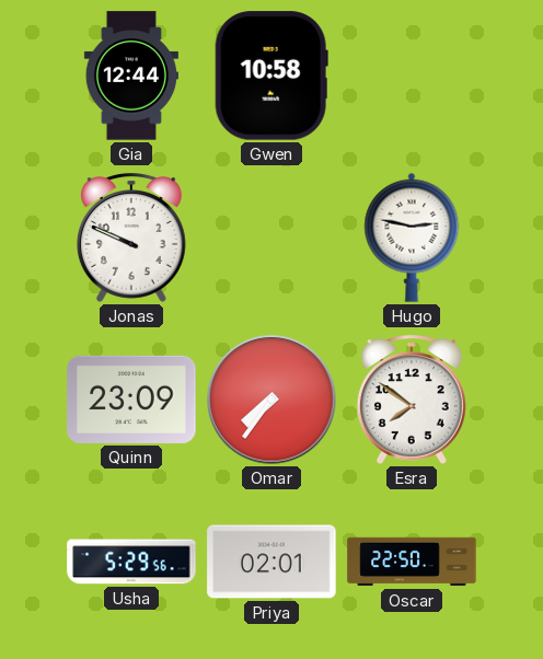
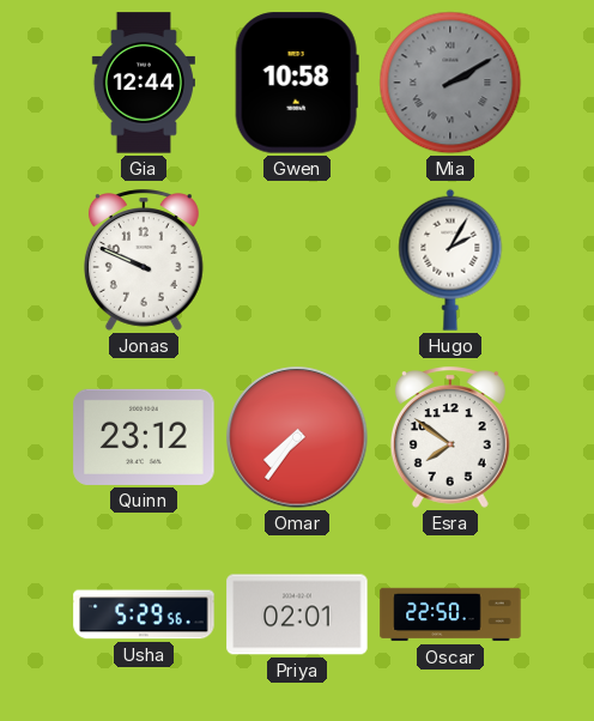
Mia: none -> 2:10 (450, 83)
Hugo: 2:47 -> 2:05 (450, 260)
Quinn: 23:09 -> 23:12 (144, 437)
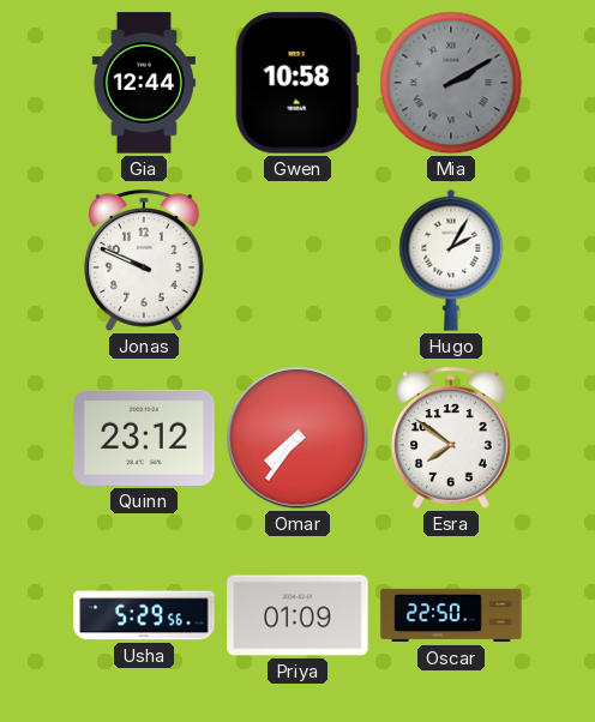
Priya: 02:01 -> 01:09 (297, 615)
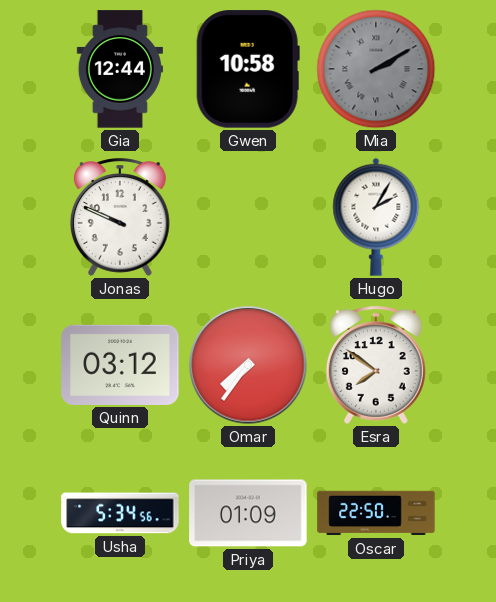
Quinn: 23:12 -> 03:12 (120, 365)
Usha: 5:29 -> 5:34 (120, 513)
